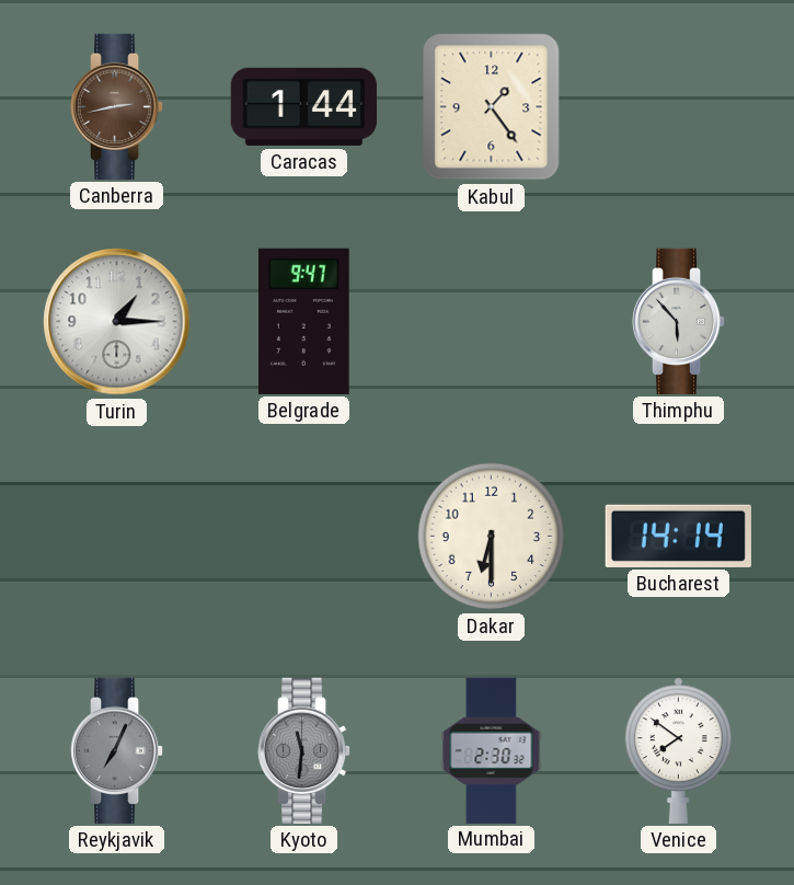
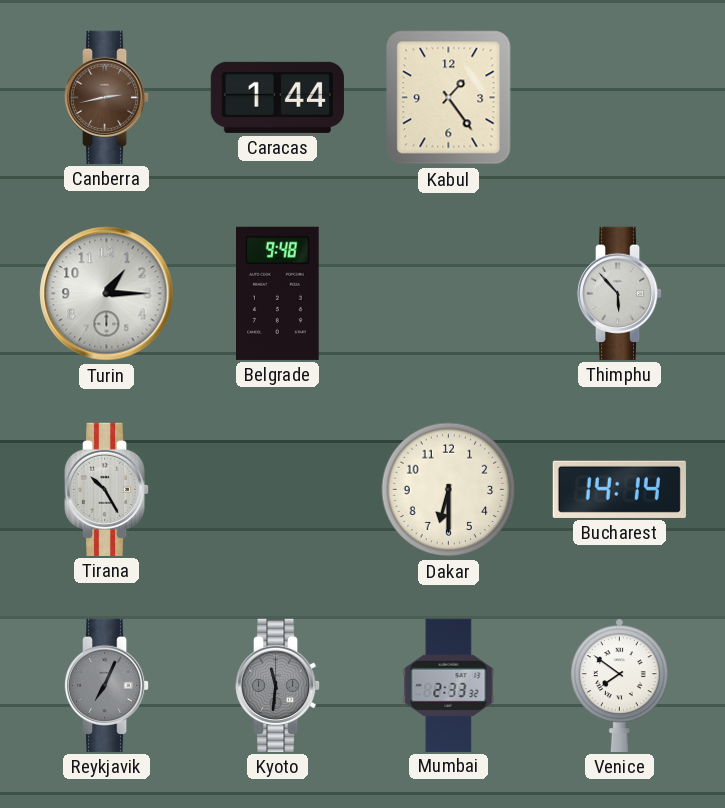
Belgrade: 9:47 -> 9:48 (278, 293)
Tirana: none -> 10:25 (107, 489)
Mumbai: 2:30 -> 2:33 (449, 685)
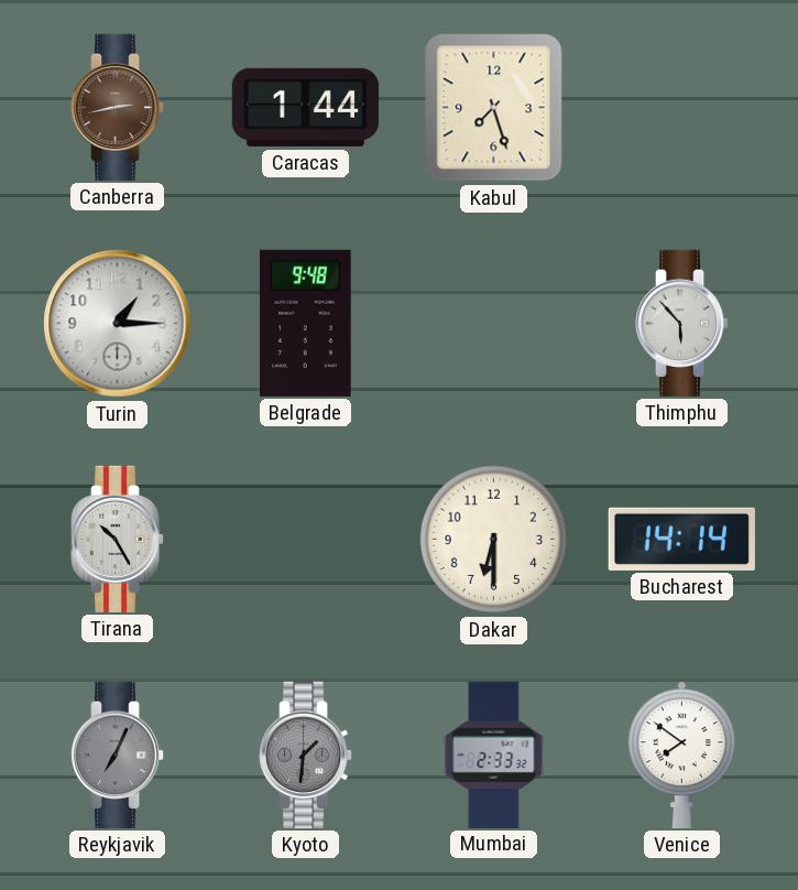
Kabul: 1:24 -> 7:27 (494, 108)
Kyoto: 11:31 -> 1:31 (306, 755)
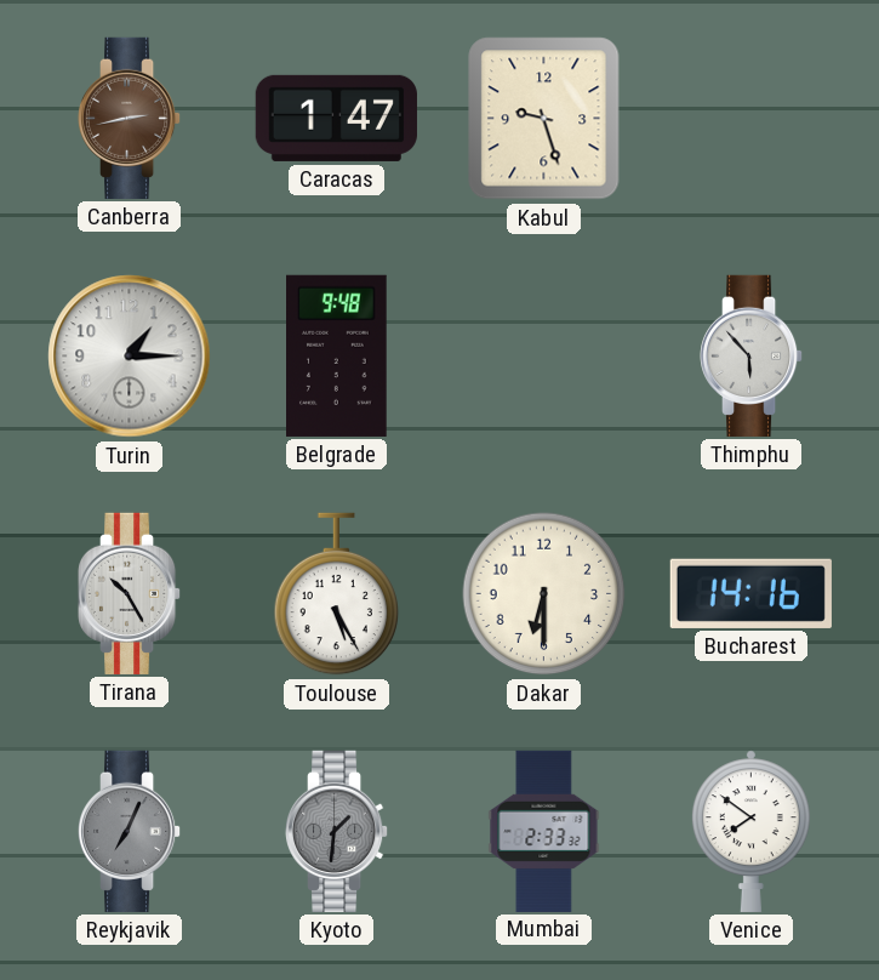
Caracas: 1:44 -> 1:47 (336, 118)
Kabul: 7:27 -> 9:27 (544, 119)
Toulouse: none -> 5:25 (337, 594)
Bucharest: 14:14 -> 14:16 (750, 593)
